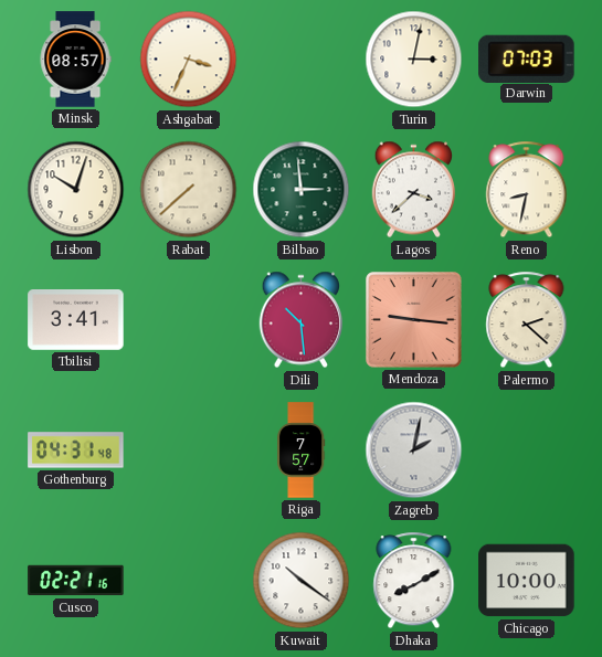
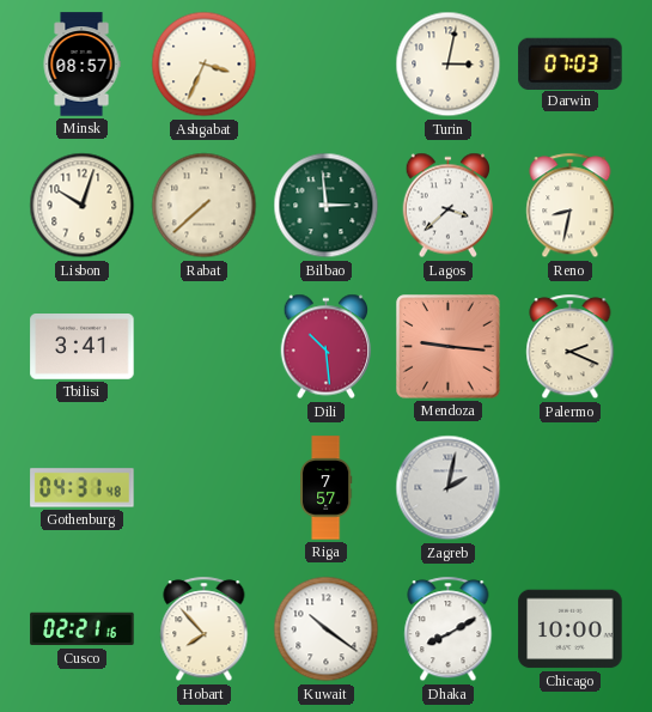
Palermo: 2:22 -> 2:19 (571, 347)
Hobart: none -> 7:53 (205, 629)
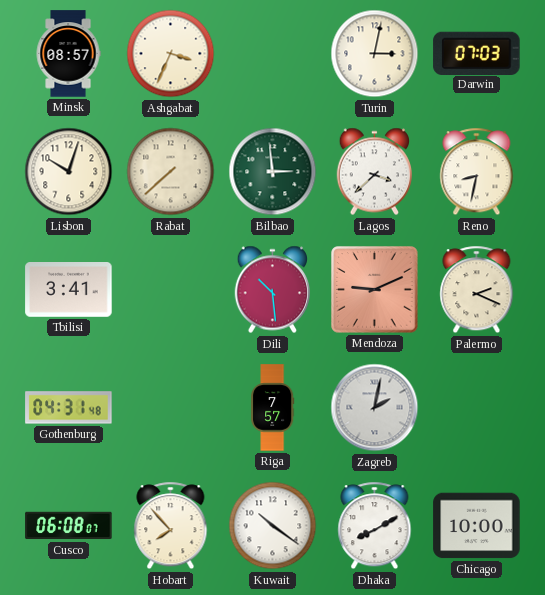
Mendoza: 9:16 -> 9:11 (375, 290)
Cusco: 02:21 -> 06:08 (69, 526)
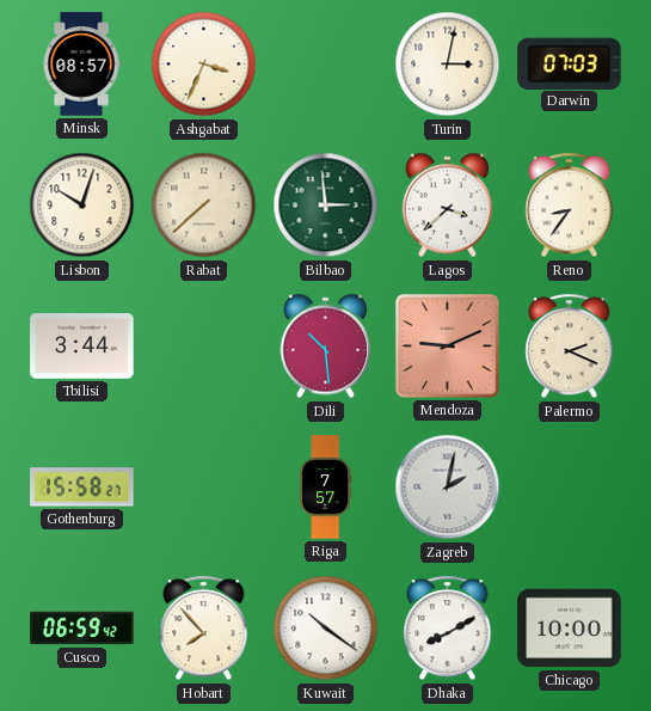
Reno: 8:32 -> 8:36 (570, 206)
Tbilisi: 3:41 -> 3:44 (82, 347)
Gothenburg: 04:31 -> 15:58 (82, 488)
Cusco: 06:08 -> 06:59 (82, 629)
